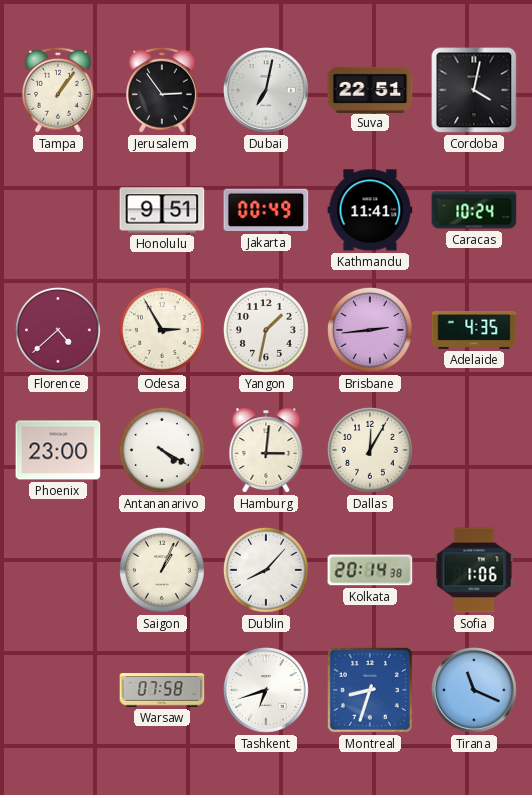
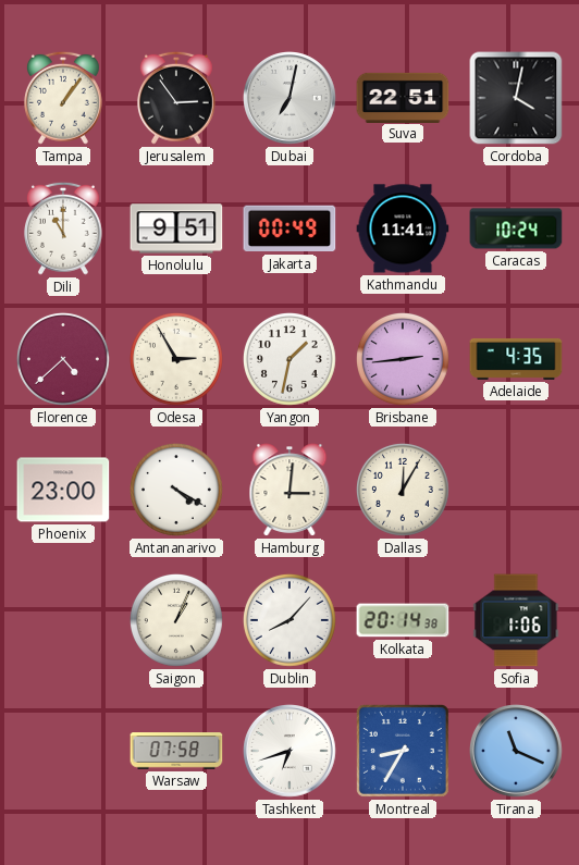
Dili: none -> 11:00 (63, 228)
Montreal: 8:33 -> 8:35 (403, 751)
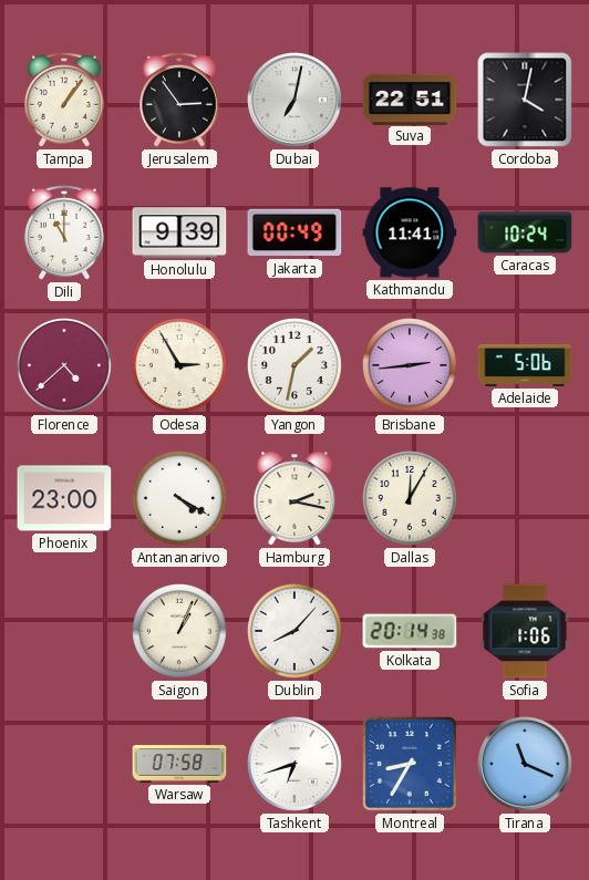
Honolulu: 9:51 -> 9:39 (179, 232)
Adelaide: 4:35 -> 5:06 (525, 365)
Hamburg: 3:01 -> 2:17 (294, 498)
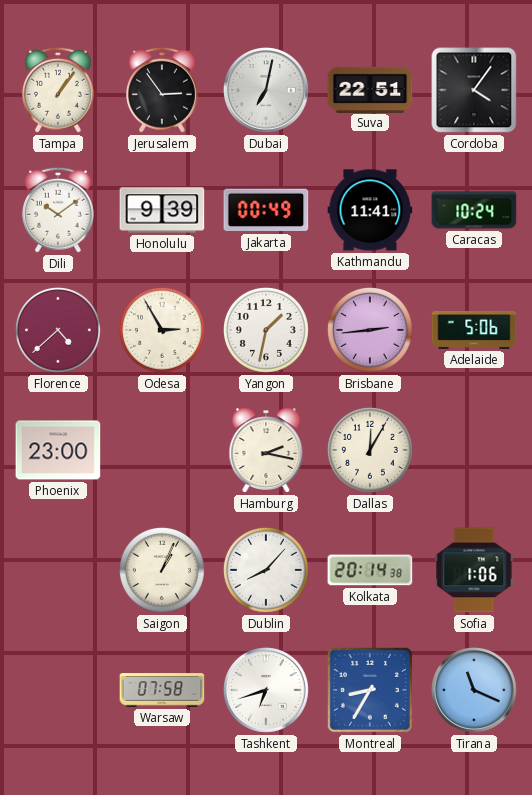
Cordoba: 4:02 -> 4:06 (474, 90)
Dili: 11:00 -> 10:09 (58, 210)
Antananarivo: 4:20 -> none (179, 498)
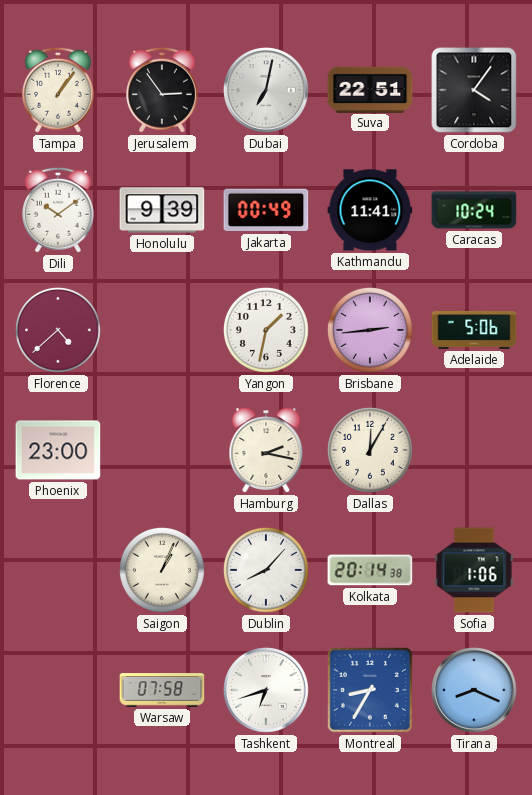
Odesa: 2:55 -> none (162, 330)
Tirana: 11:19 -> 8:19 (474, 690)
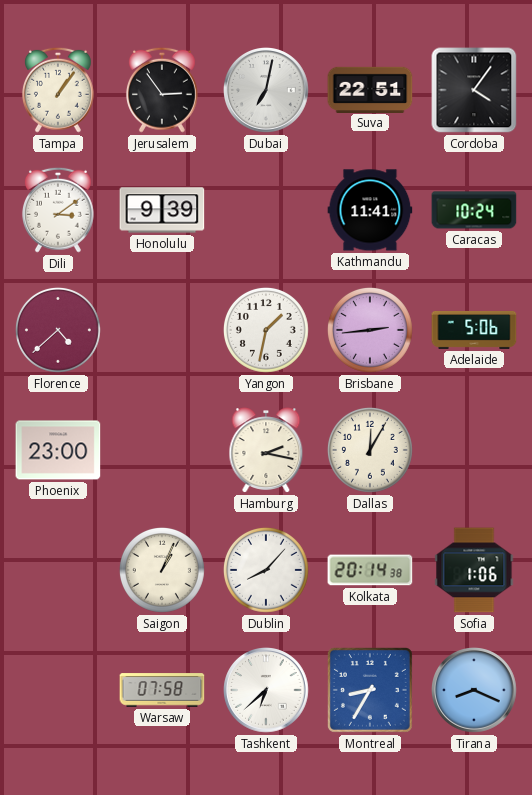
Dili: 10:09 -> 3:09 (58, 210)
Jakarta: 00:49 -> none (266, 210)
Tashkent: 6:42 -> 6:38 (266, 690)
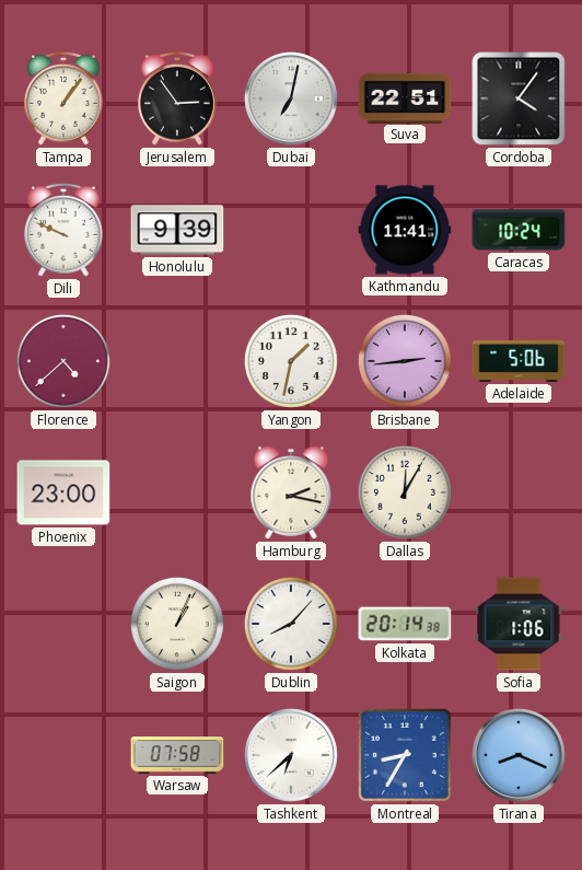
Dili: 3:09 -> 9:49 (63, 230)
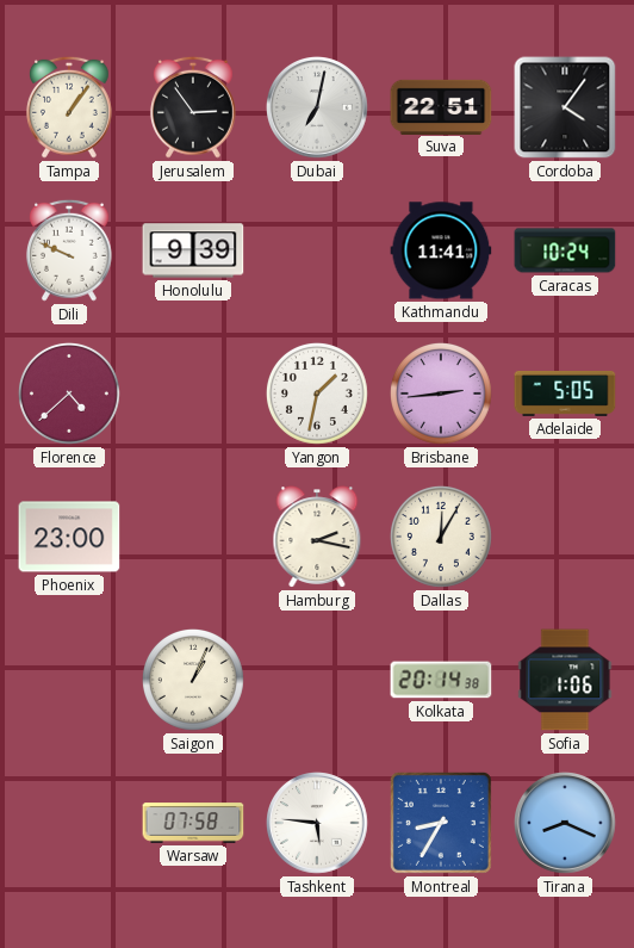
Adelaide: 5:06 -> 5:05 (565, 394)
Dublin: 8:07 -> none (291, 624)
Tashkent: 6:38 -> 5:46 (317, 823)
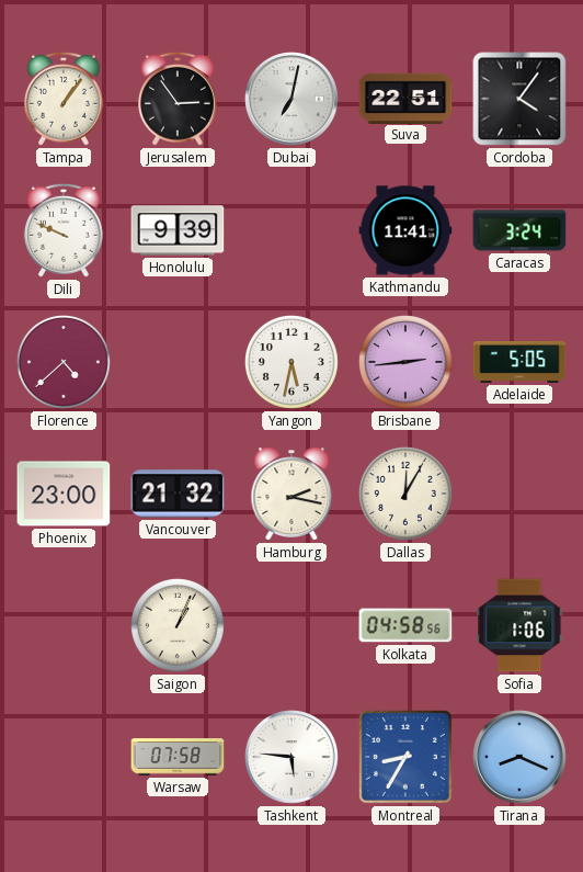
Caracas: 10:24 -> 3:24 (519, 230)
Yangon: 1:32 -> 5:32 (291, 362)
Vancouver: none -> 21:32 (178, 494)
Kolkata: 20:14 -> 04:58 (405, 625)
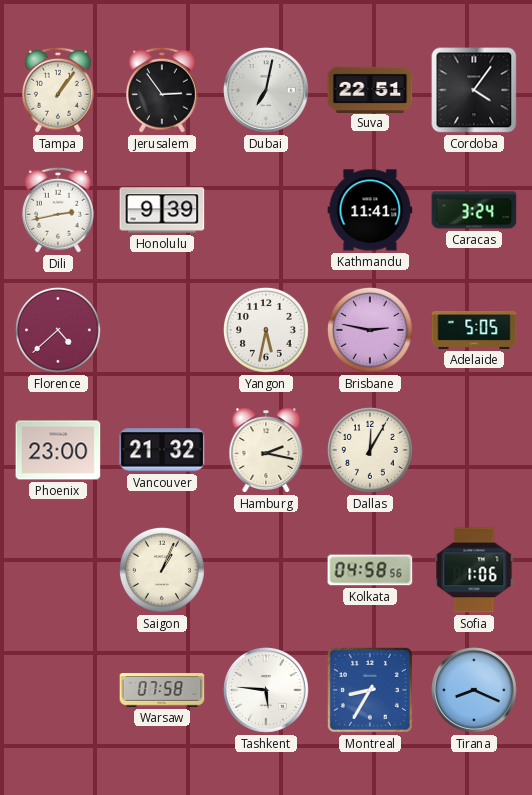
Dili: 9:49 -> 2:43 (58, 210)
Brisbane: 2:44 -> 2:47 (370, 330)
